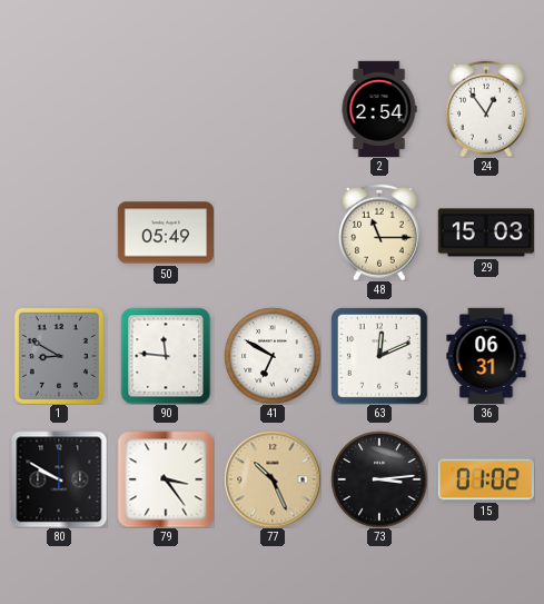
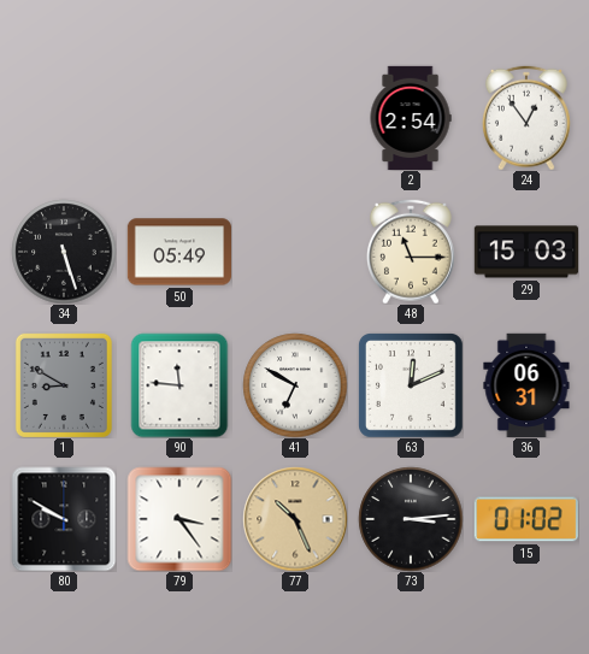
34: none -> 5:27 (64, 252)
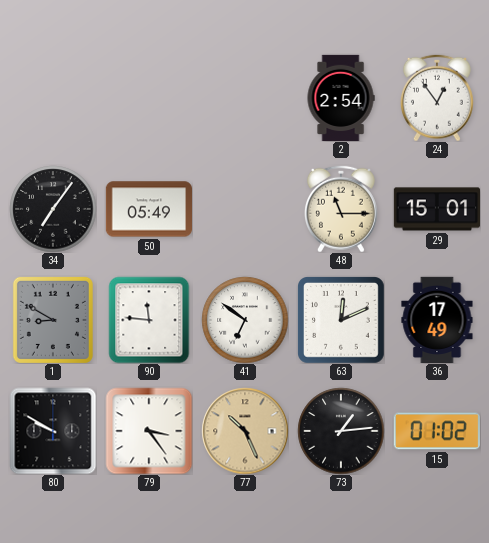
34: 5:27 -> 7:06 (53, 209)
29: 15:03 -> 15:01 (436, 209)
41: 6:50 -> 6:51 (245, 320)
36: 06:31 -> 17:49 (437, 319)
73: 3:14 -> 1:14 (341, 431)
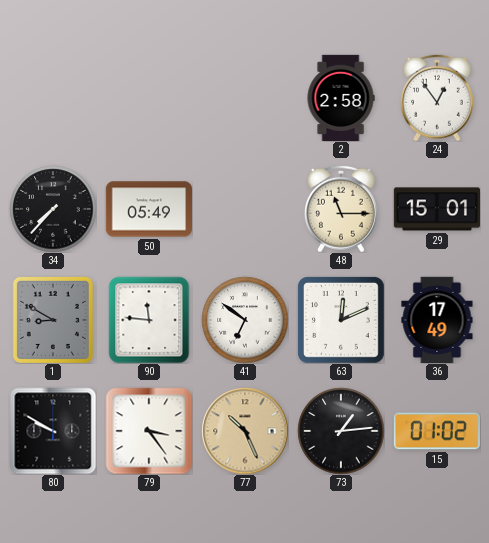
2: 2:54 -> 2:58 (341, 98)
34: 7:06 -> 7:37 (53, 209)
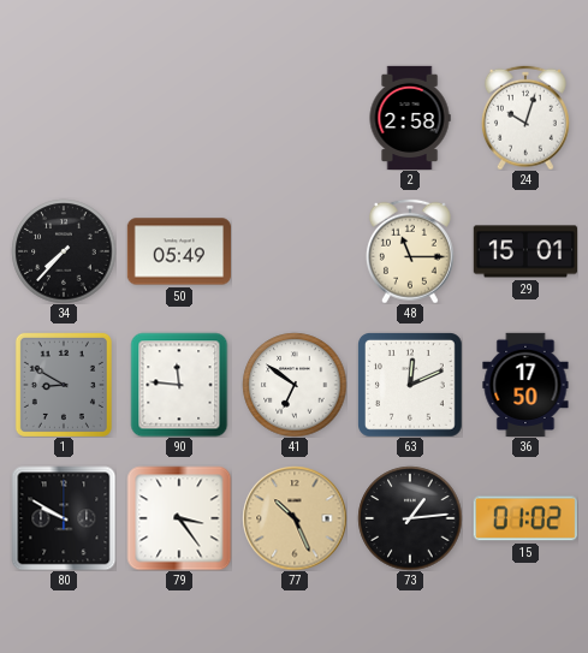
24: 12:54 -> 10:03 (525, 118)
36: 17:49 -> 17:50 (525, 384)
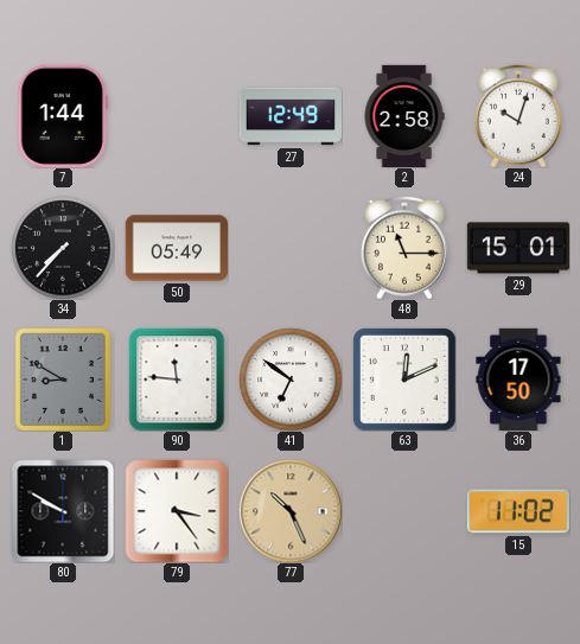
7: none -> 1:44 (62, 116)
27: none -> 12:49 (291, 116)
73: 1:14 -> none (410, 518)
15: 01:02 -> 11:02 (518, 511)
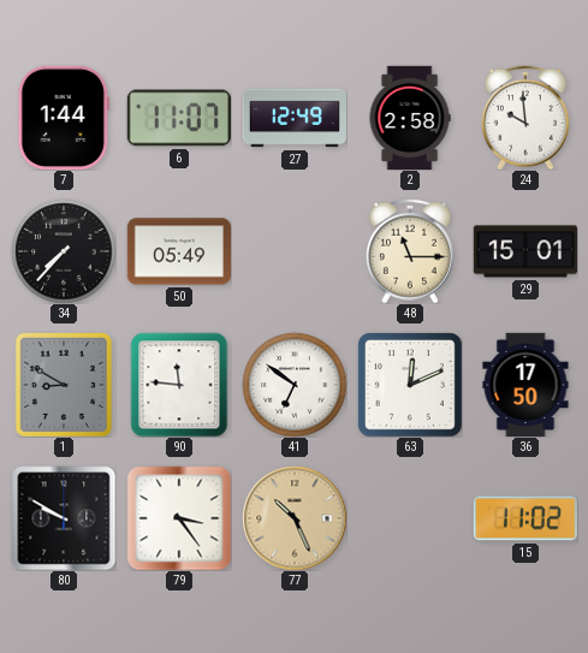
6: none -> 11:07 (179, 118)
24: 10:03 -> 9:59 (525, 118)
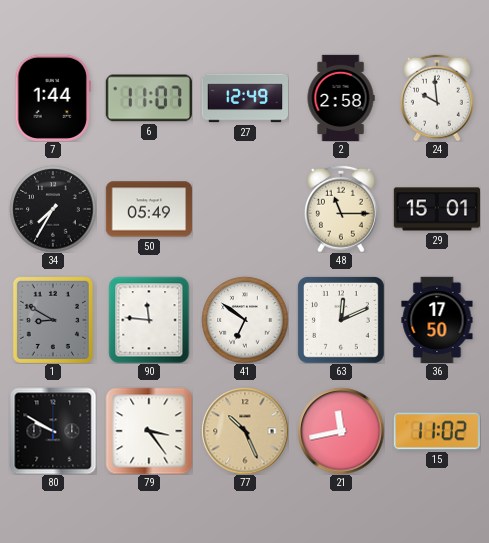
34: 7:37 -> 7:35 (53, 209)
21: none -> 11:43 (341, 431)
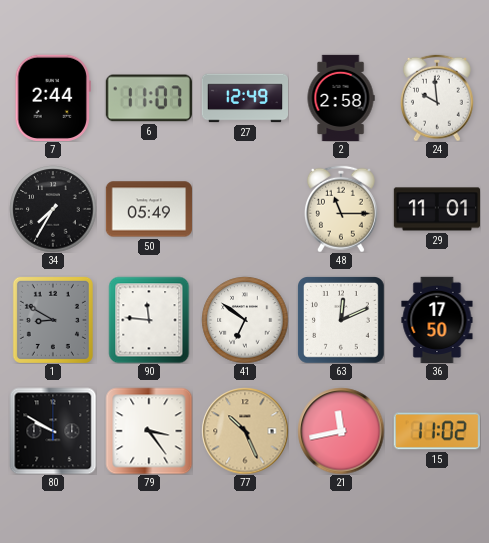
7: 1:44 -> 2:44 (52, 98)
29: 15:01 -> 11:01 (436, 209)
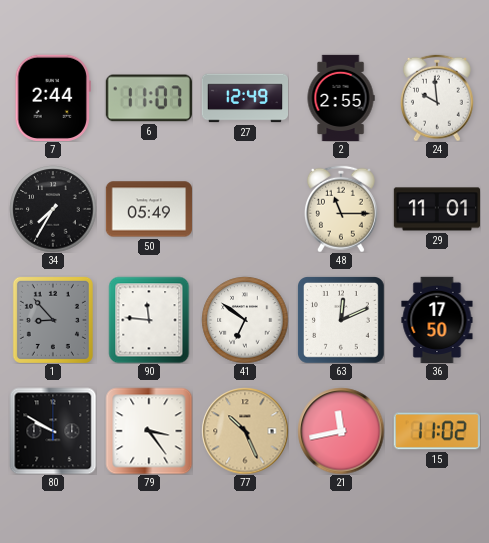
2: 2:58 -> 2:55 (341, 98)
1: 8:50 -> 8:53 (53, 320)
